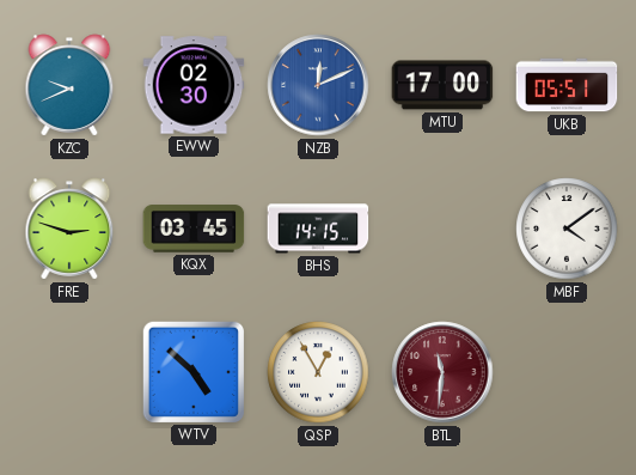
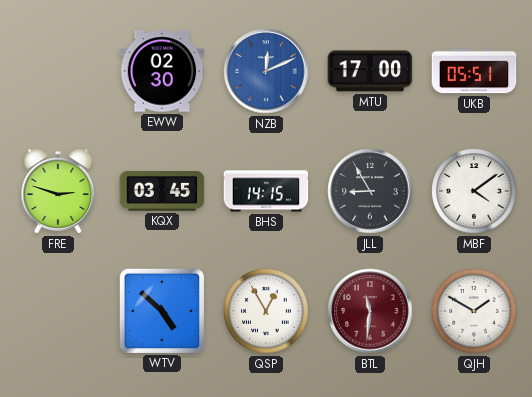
KZC: 9:41 -> none (69, 85)
JLL: none -> 8:55 (370, 191)
QJH: none -> 1:50 (474, 311)
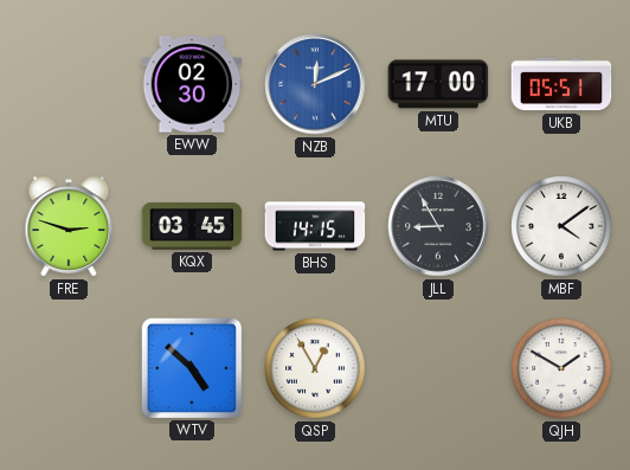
BTL: 11:31 -> none (370, 311)
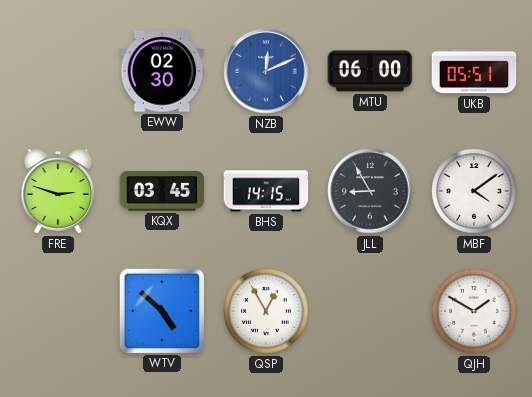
MTU: 17:00 -> 06:00 (370, 71)
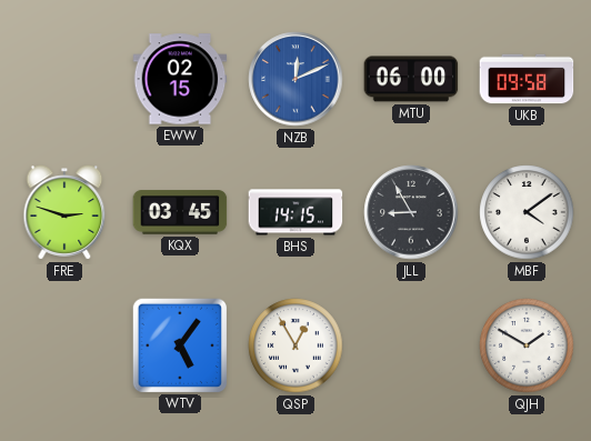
EWW: 02:30 -> 02:15 (180, 79)
UKB: 05:51 -> 09:58 (527, 79)
WTV: 4:52 -> 5:06 (179, 344)
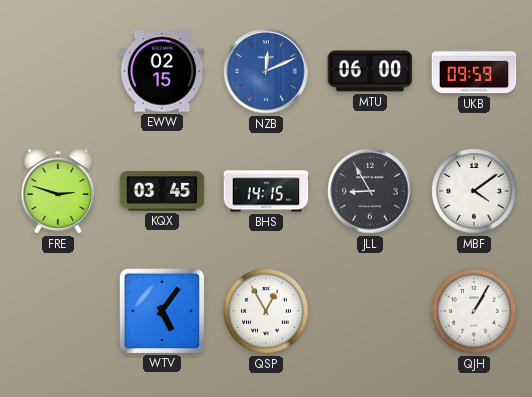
UKB: 09:58 -> 09:59 (474, 71)
QJH: 1:50 -> 1:05 (474, 311)
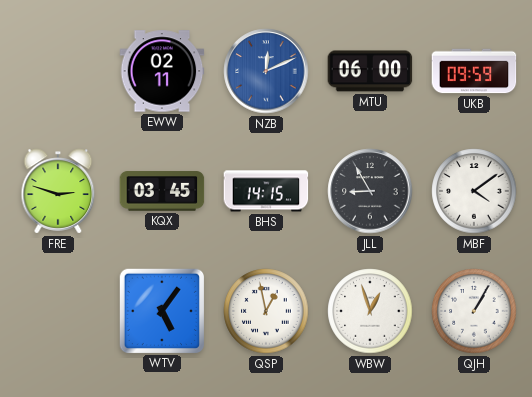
EWW: 02:15 -> 02:11 (162, 71)
QSP: 12:55 -> 12:58 (266, 311)
WBW: none -> 12:57 (370, 311)
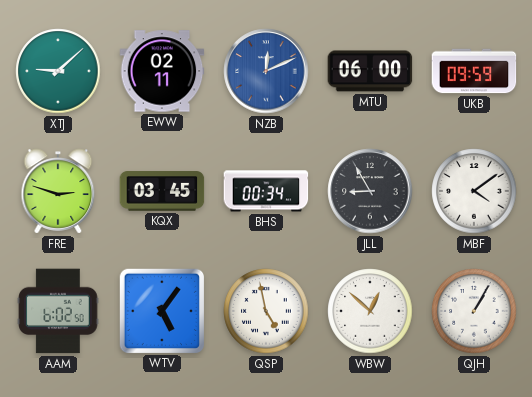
XTJ: none -> 9:08 (58, 71)
BHS: 14:15 -> 00:34 (266, 191)
AAM: none -> 6:02 (58, 311)
QSP: 12:58 -> 4:58 (266, 311)
WBW: 12:57 -> 12:52 (370, 311)
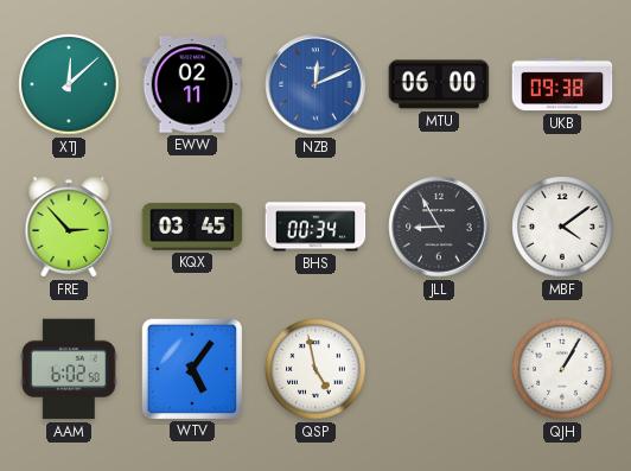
XTJ: 9:08 -> 12:08 (69, 84)
UKB: 09:59 -> 09:38 (562, 84)
FRE: 2:48 -> 2:53 (69, 227)
WBW: 12:52 -> none (370, 311)
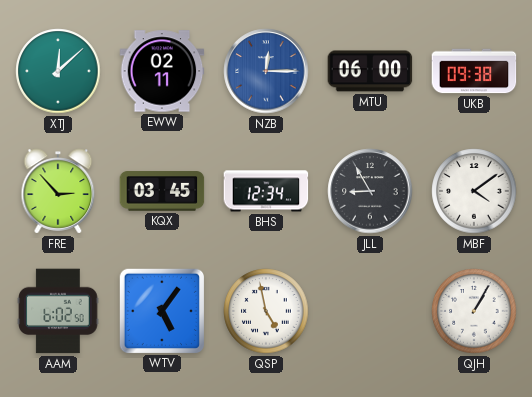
NZB: 12:11 -> 12:15 (266, 71)
BHS: 00:34 -> 12:34 (266, 191)
